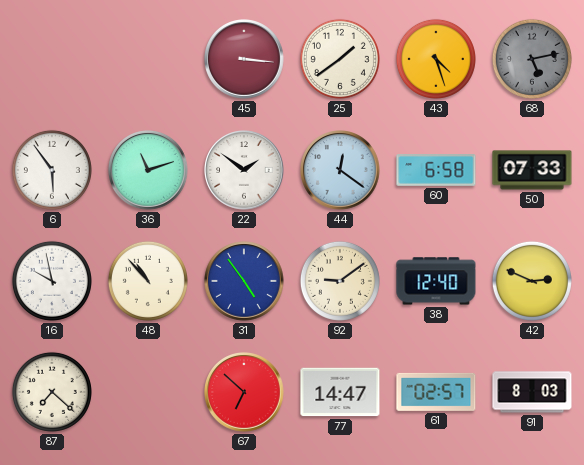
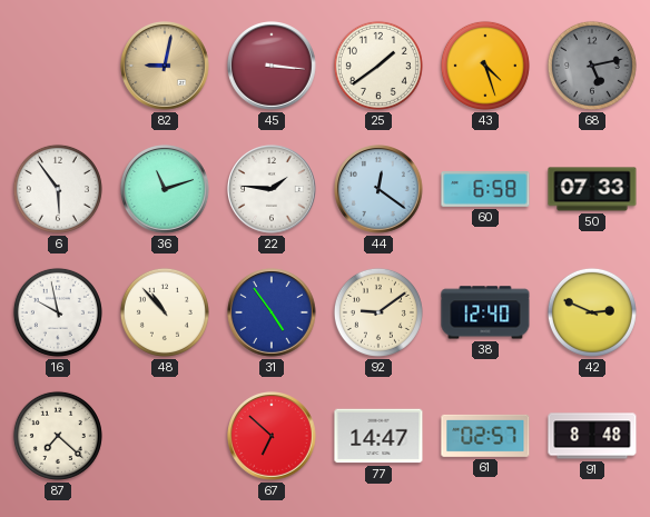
82: none -> 9:02 (166, 67)
22: 1:51 -> 1:46 (273, 190)
91: 8:03 -> 8:48 (592, 436)
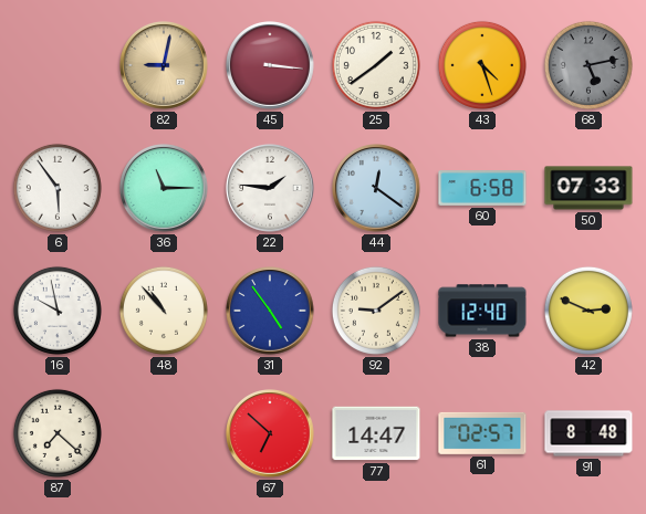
36: 11:12 -> 11:15 (165, 189)
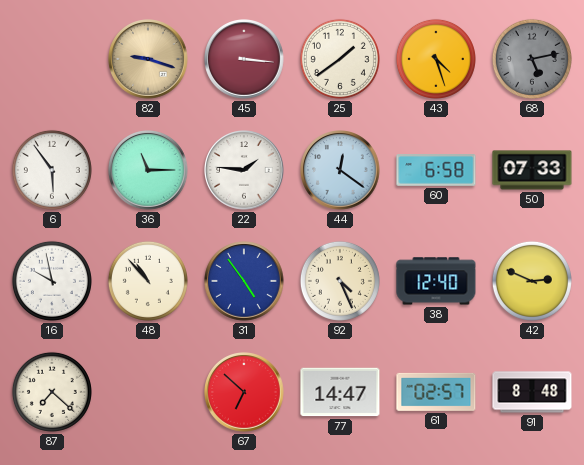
82: 9:02 -> 9:18 (149, 60)
92: 9:09 -> 4:26 (340, 281)
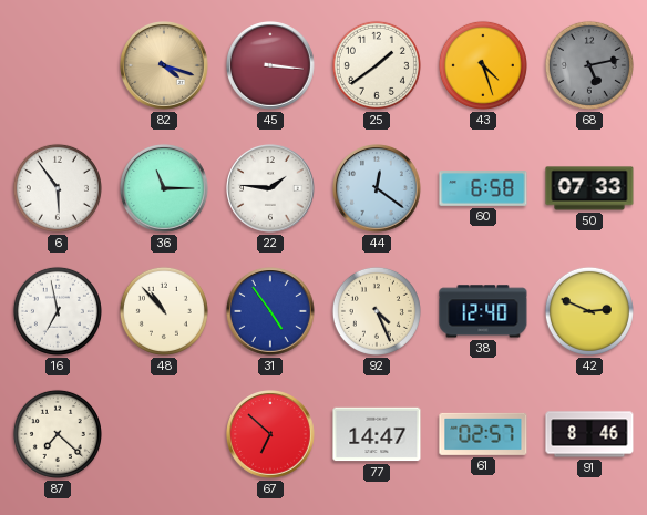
82: 9:18 -> 4:18 (165, 66)
16: 9:58 -> 6:58 (58, 311)
91: 8:48 -> 8:46 (589, 434)
